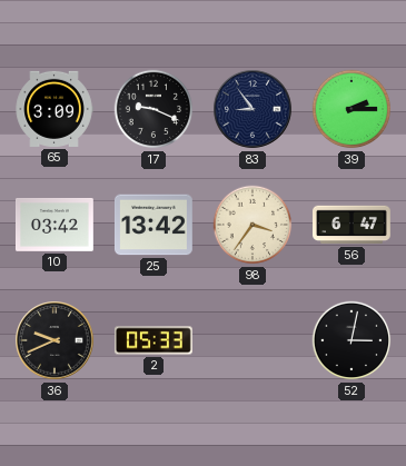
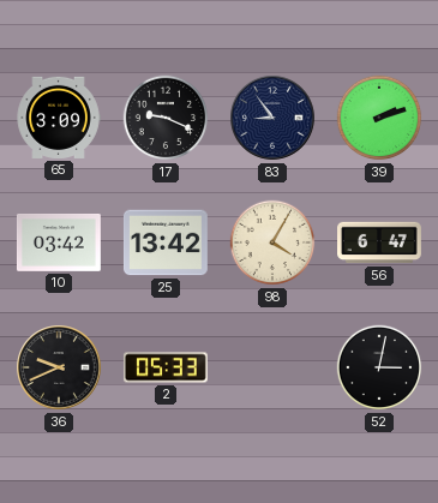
39: 2:15 -> 2:12 (379, 118)
98: 3:36 -> 4:05 (272, 242)
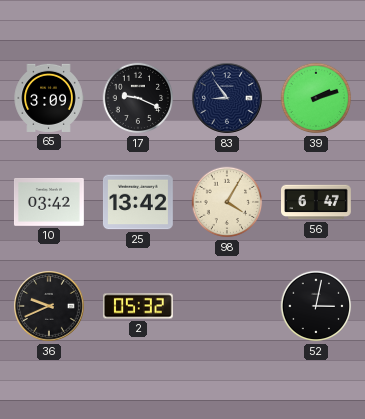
2: 05:33 -> 05:32 (138, 306)
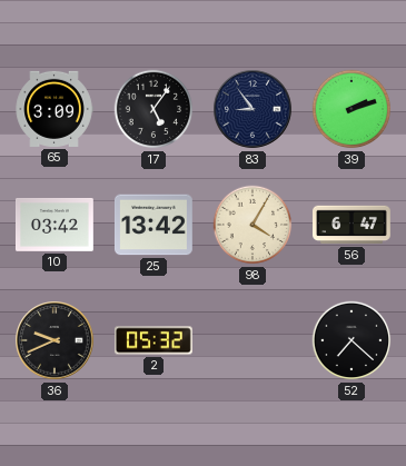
17: 9:19 -> 5:06 (154, 109)
52: 3:02 -> 7:22 (351, 340)
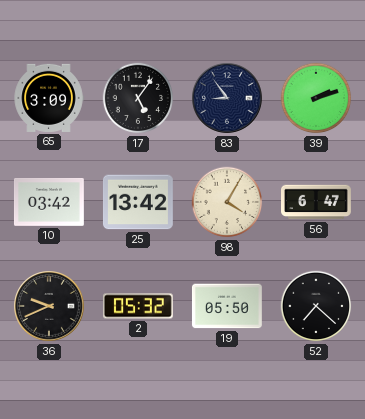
19: none -> 05:50 (227, 306)
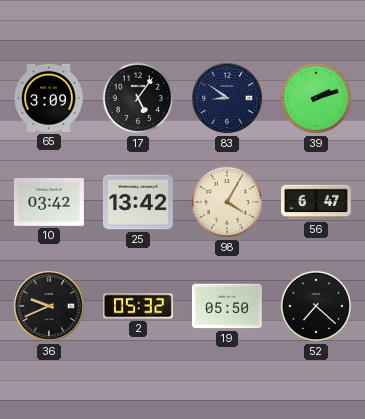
83: 8:54 -> 8:51 (227, 98)
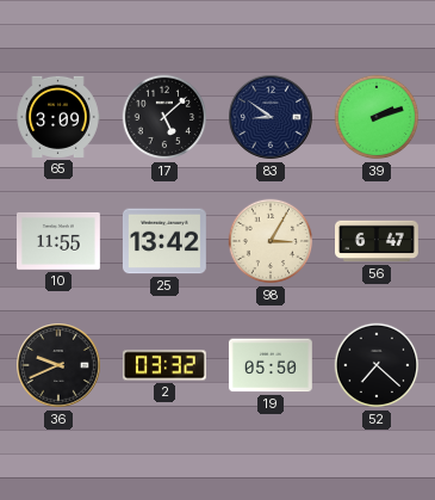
17: 5:06 -> 5:08 (164, 117)
10: 03:42 -> 11:55 (58, 242)
98: 4:05 -> 3:05 (271, 241)
2: 05:32 -> 03:32 (164, 365)
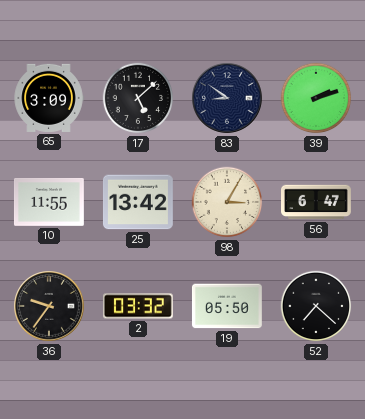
36: 9:41 -> 9:36 (49, 306)
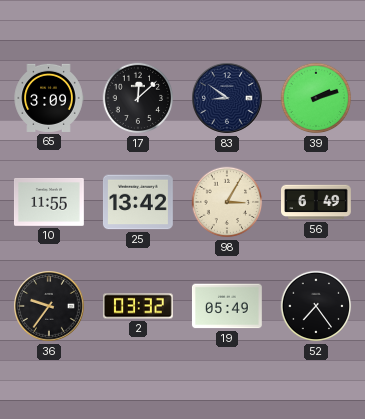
17: 5:08 -> 12:08 (138, 98)
56: 6:47 -> 6:49 (317, 202)
19: 05:50 -> 05:49 (227, 306)
52: 7:22 -> 7:24 (316, 306)
